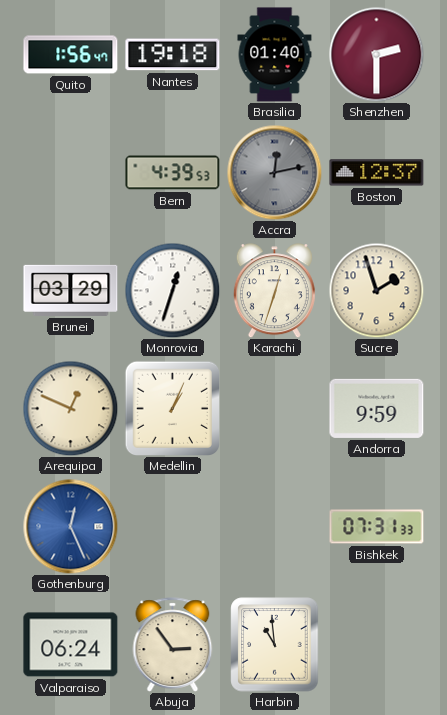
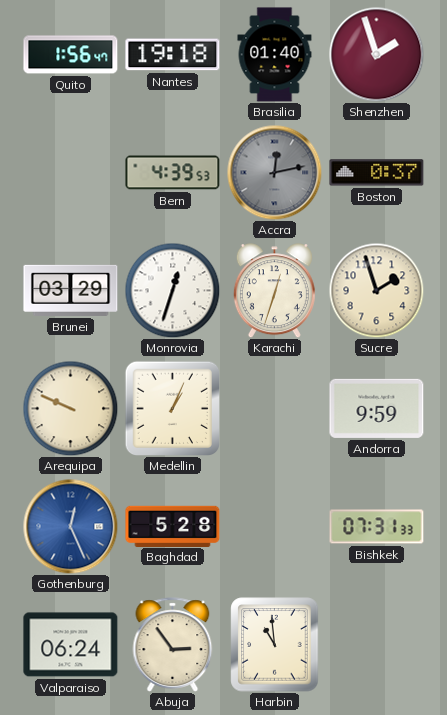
Shenzhen: 2:30 -> 1:57 (376, 54)
Boston: 12:37 -> 0:37 (377, 173)
Arequipa: 12:49 -> 9:49 (70, 408)
Baghdad: none -> 5:28 (173, 526)
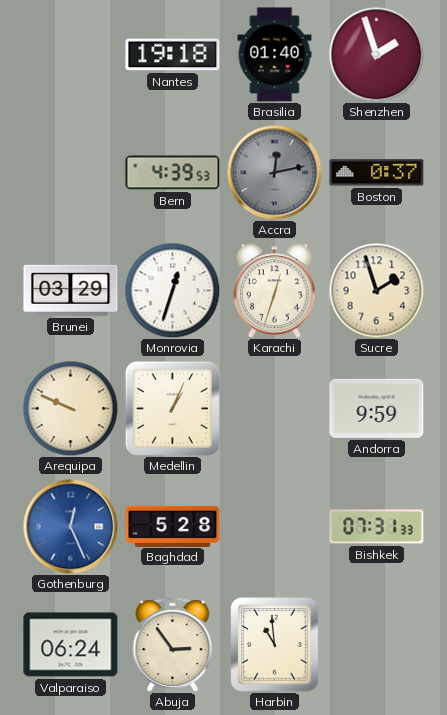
Quito: 1:56 -> none (71, 55)
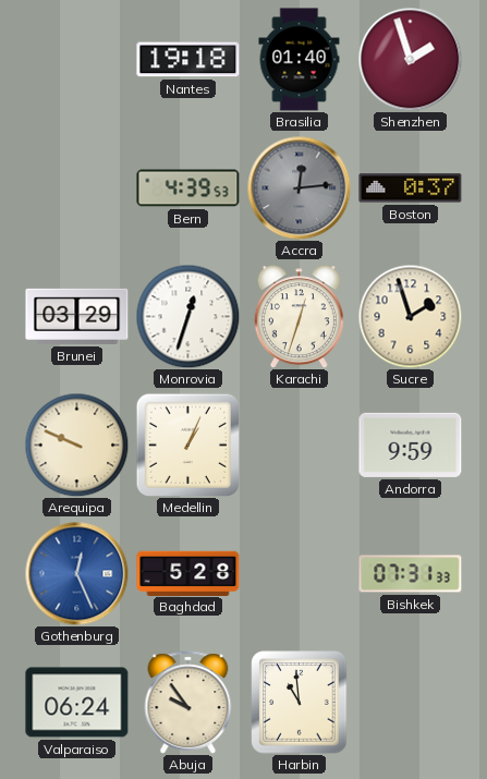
Accra: 12:13 -> 12:14 (299, 187)
Abuja: 2:54 -> 9:54 (188, 703)
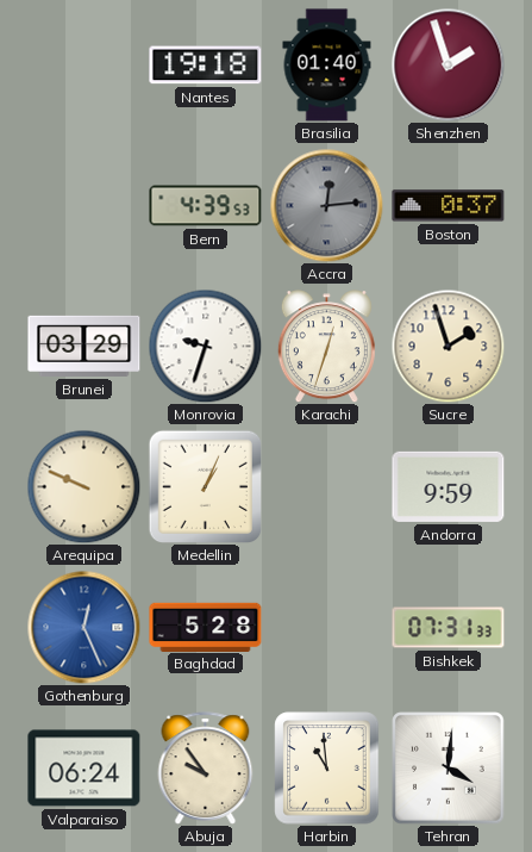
Monrovia: 12:33 -> 9:33 (205, 346)
Tehran: none -> 4:01 (449, 769)
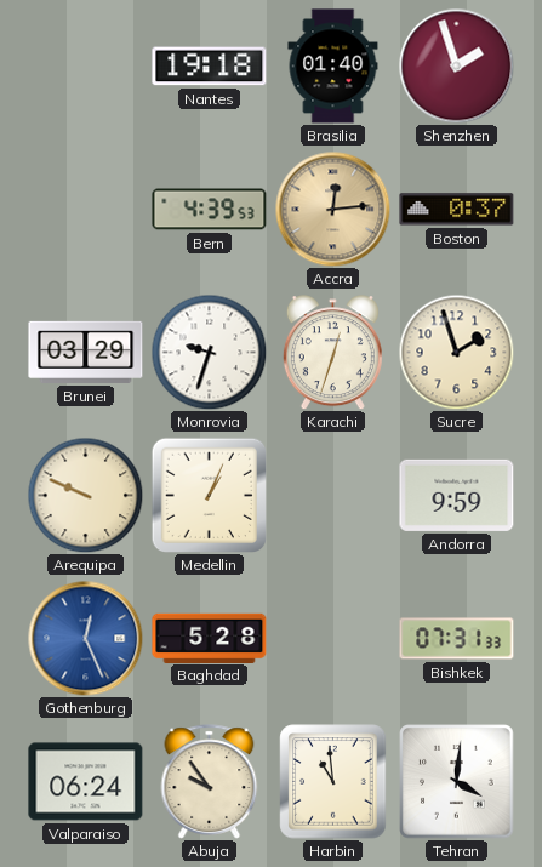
Accra dial: grey -> champagne (332, 209)
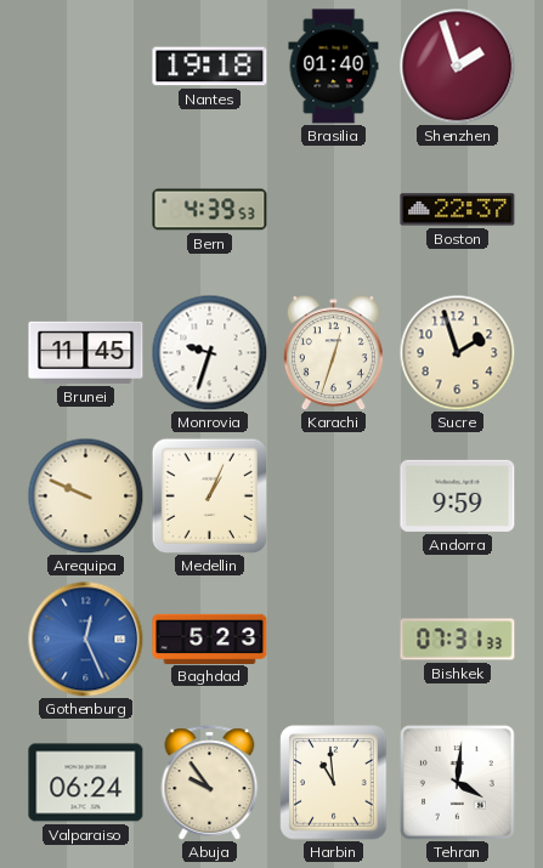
Accra: 12:14 -> none (332, 209)
Boston: 0:37 -> 22:37 (458, 210)
Brunei: 03:29 -> 11:45 (86, 352)
Baghdad: 5:28 -> 5:23 (210, 639)
